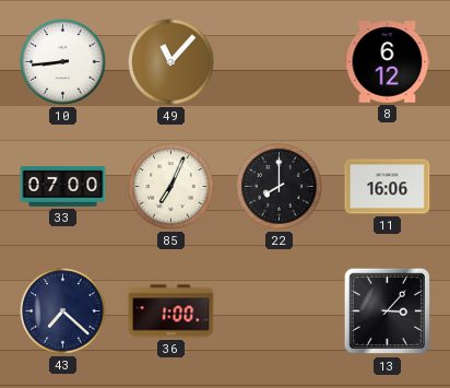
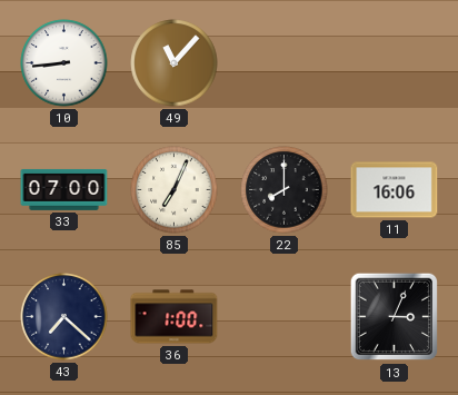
8: 6:12 -> none (388, 62)
13: 3:07 -> 3:04 (395, 317)
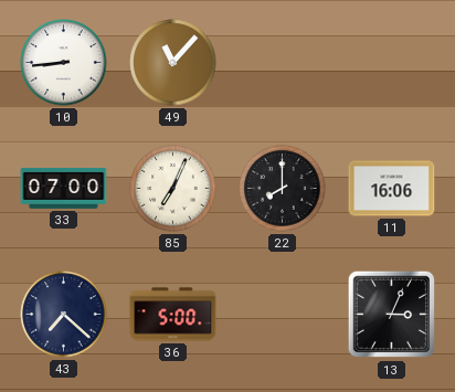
36: 1:00 -> 5:00 (173, 315)
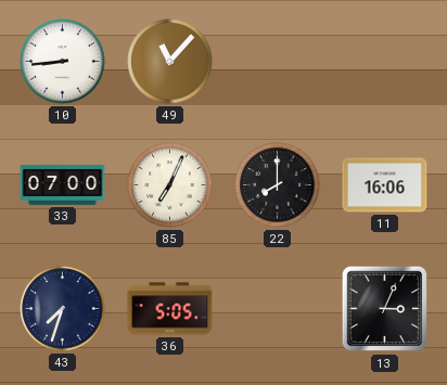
43: 7:22 -> 7:33 (63, 309)
36: 5:00 -> 5:05 (170, 309)
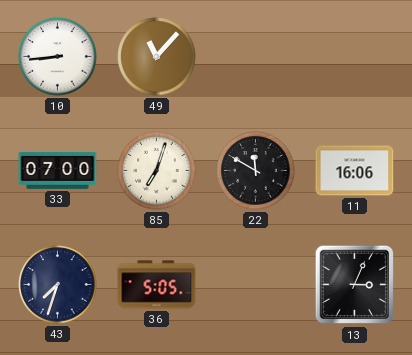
85: 7:04 -> 7:03 (157, 171)
22: 8:00 -> 11:50 (256, 171)
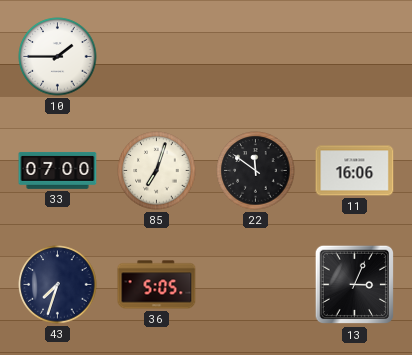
10: 8:44 -> 1:45 (58, 57)
49: 11:07 -> none (157, 57)
22: 11:50 -> 11:51 (256, 171)
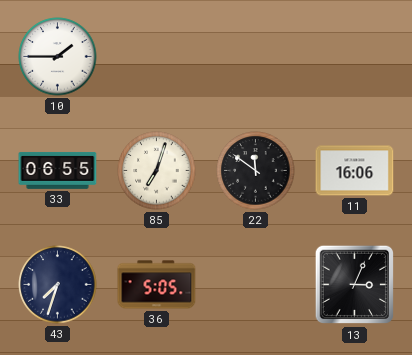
33: 07:00 -> 06:55 (58, 170)
